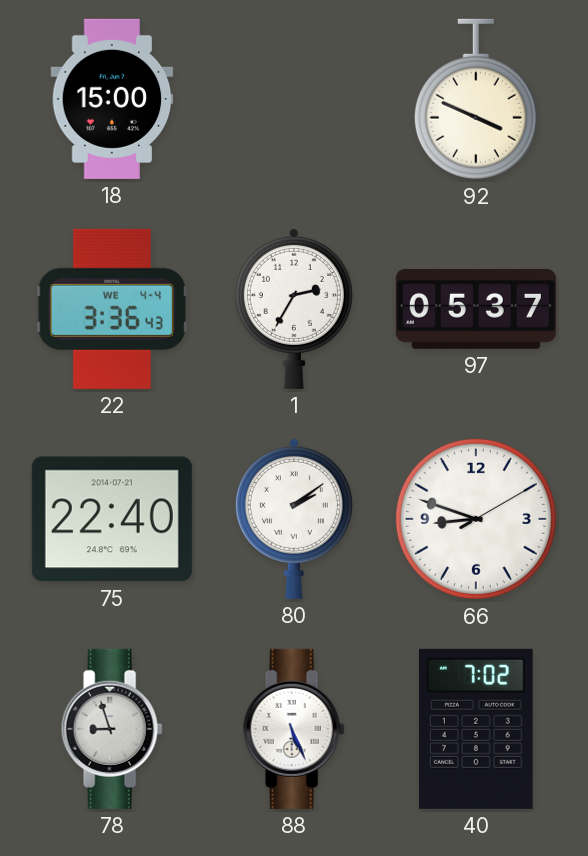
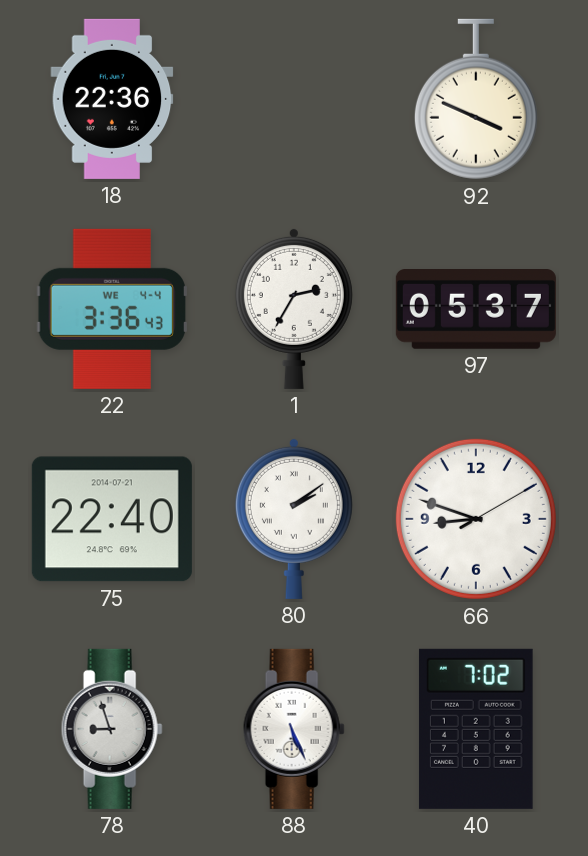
18: 15:00 -> 22:36 (112, 99)
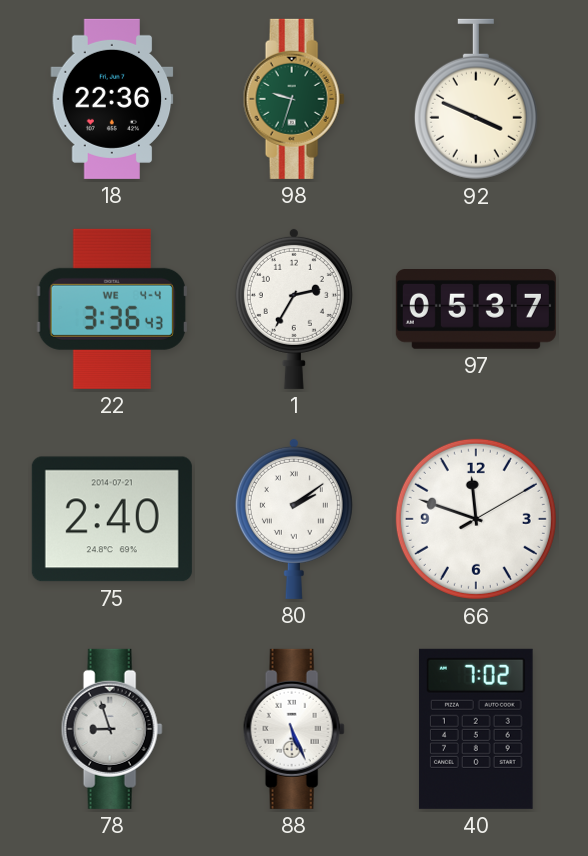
98: none -> 9:33 (294, 99)
75: 22:40 -> 2:40 (112, 519)
66: 8:48 -> 11:48 (476, 519)
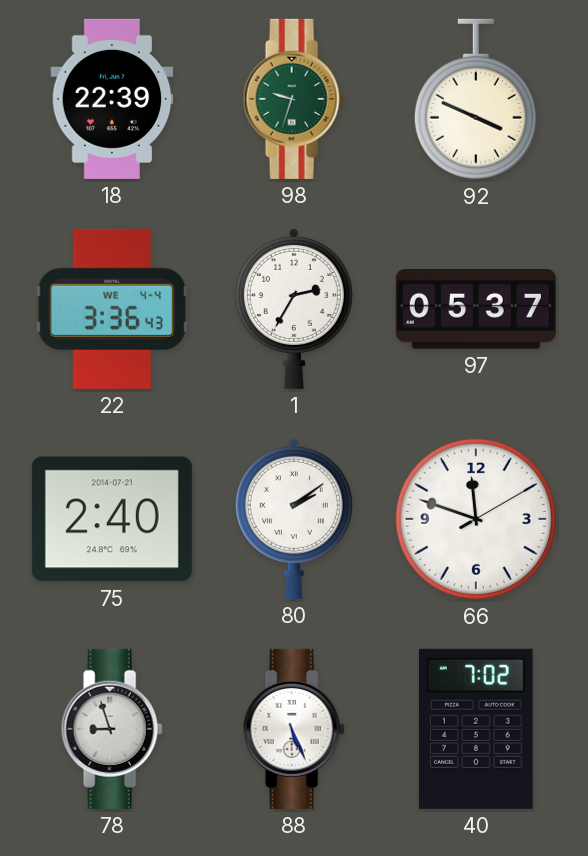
18: 22:36 -> 22:39 (112, 99)
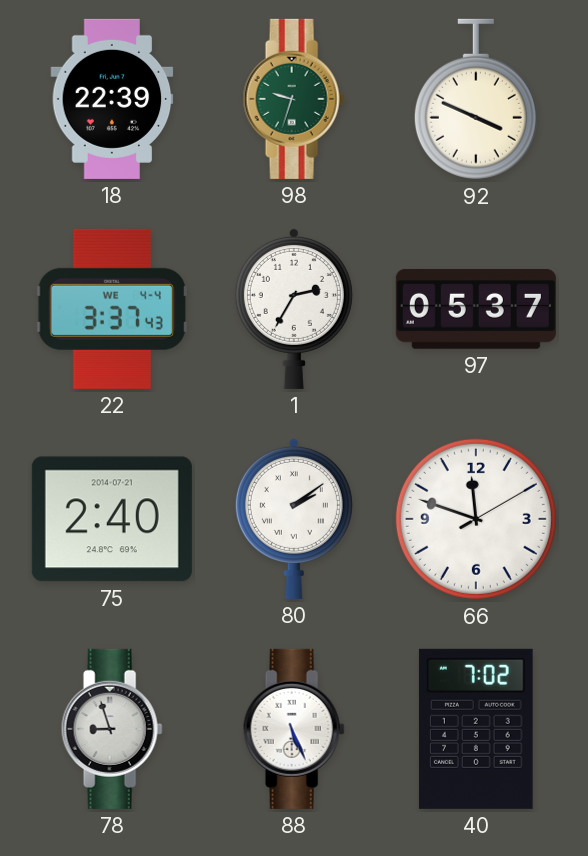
22: 3:36 -> 3:37 (111, 309)
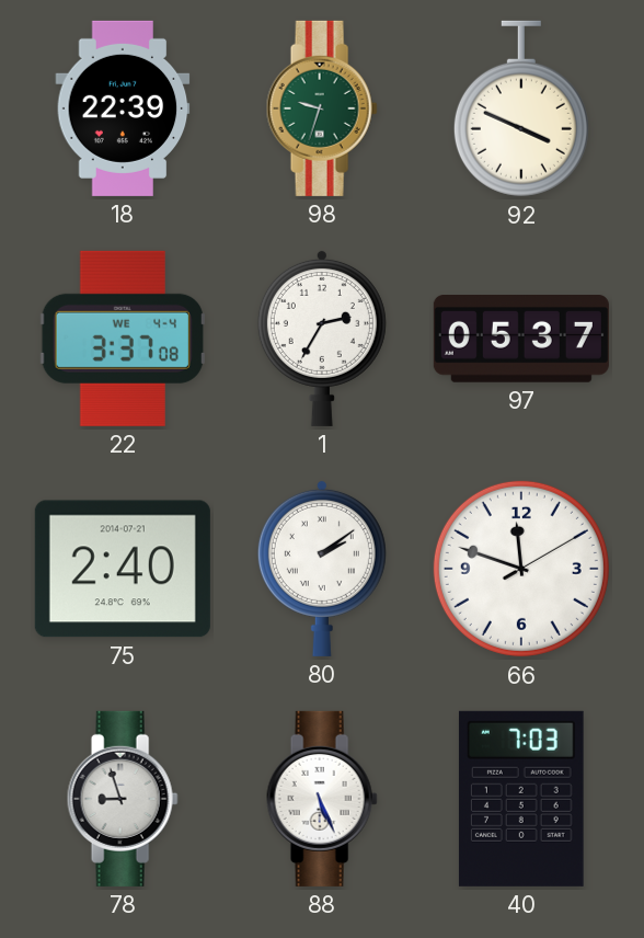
22: 3:37:43 -> 3:37:08 (122, 339)
40: 7:02 -> 7:03 (521, 799)
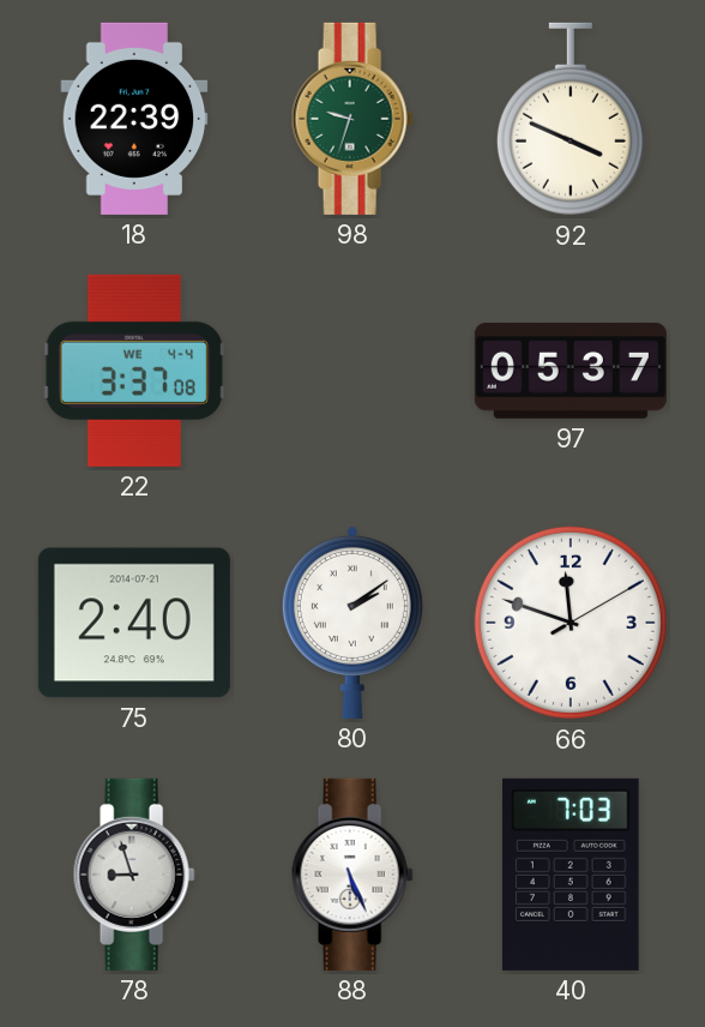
1: 2:35 -> none (322, 338)
